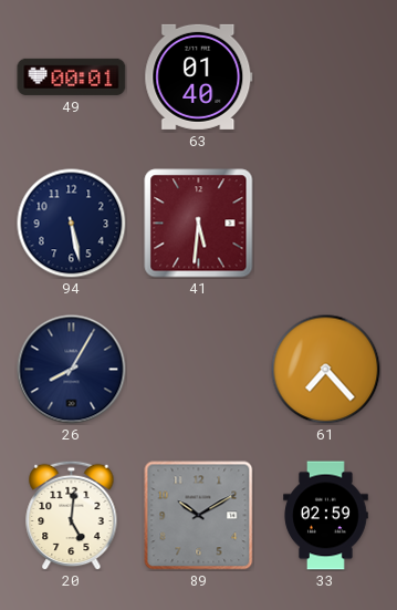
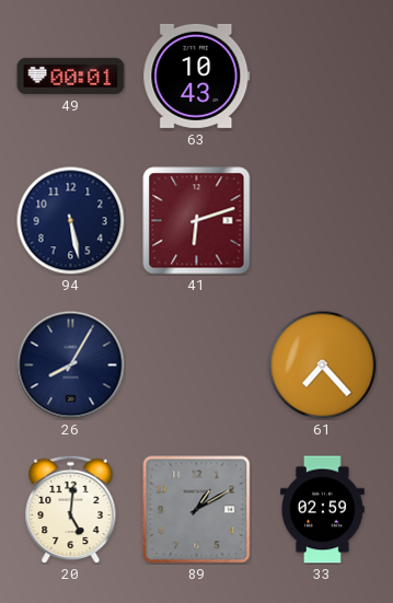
63: 01:40 -> 10:43 (197, 76)
41: 5:31 -> 6:12 (197, 221)
89: 10:10 -> 1:10 (197, 510)
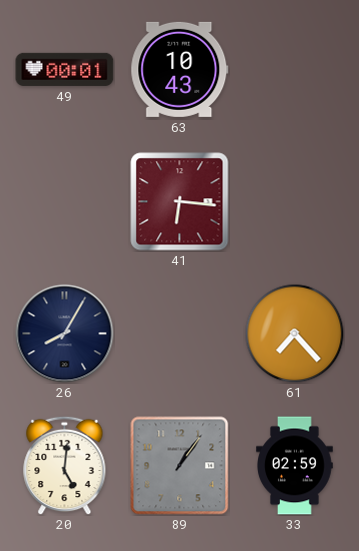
94: 5:28 -> none (71, 221)
41: 6:12 -> 6:16 (180, 202)
89: 1:10 -> 1:06 (180, 466)
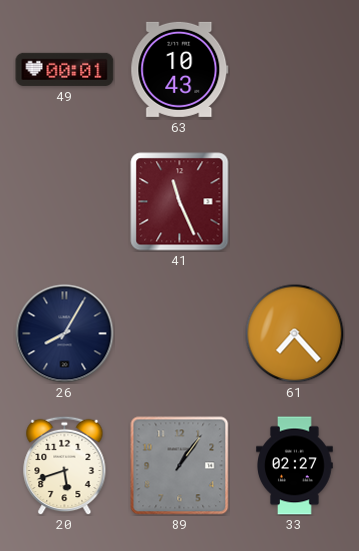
41: 6:16 -> 11:26 (180, 202)
20: 5:01 -> 5:42 (65, 465)
33: 02:59 -> 02:27 (295, 466)
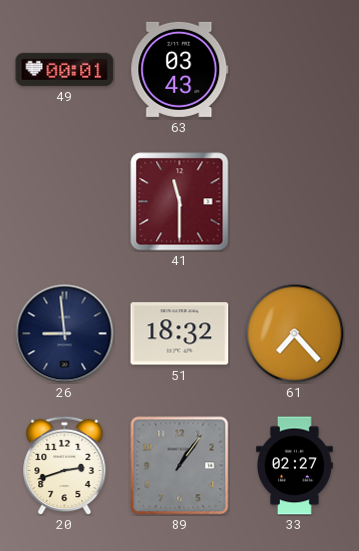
63: 10:43 -> 03:43 (180, 69)
41: 11:26 -> 11:30 (180, 202)
26: 8:05 -> 8:59 (65, 334)
51: none -> 18:32 (180, 334)
20: 5:42 -> 2:42 (65, 465)
